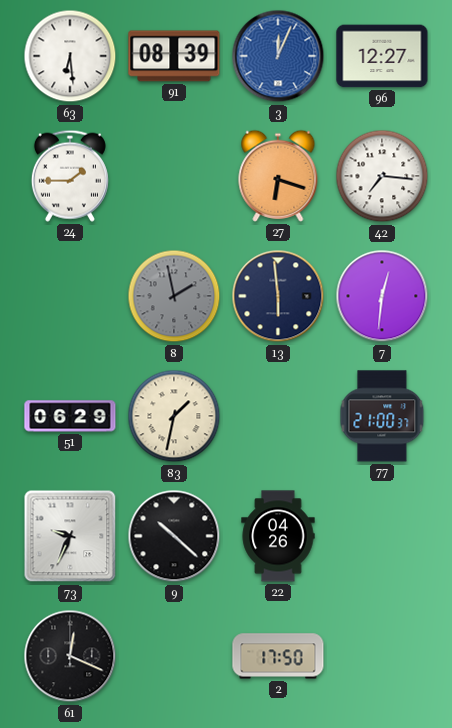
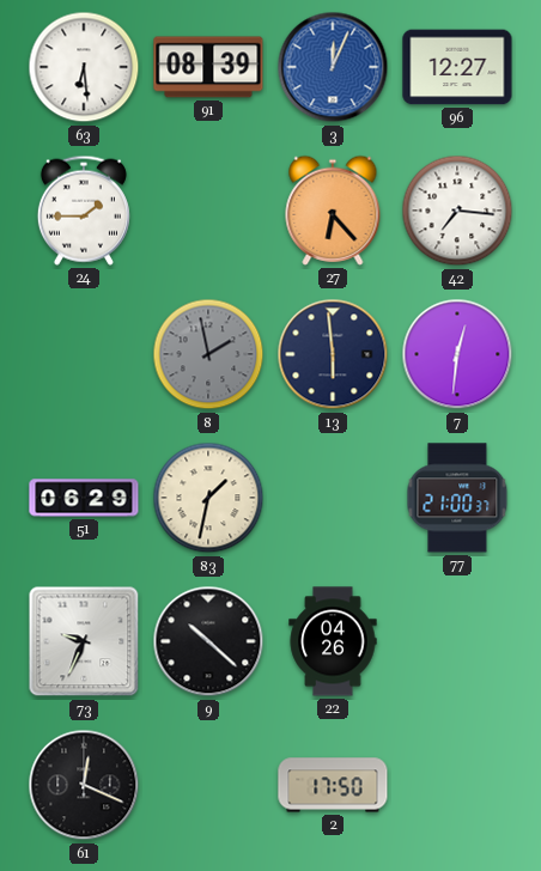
27: 6:18 -> 6:23 (333, 211)
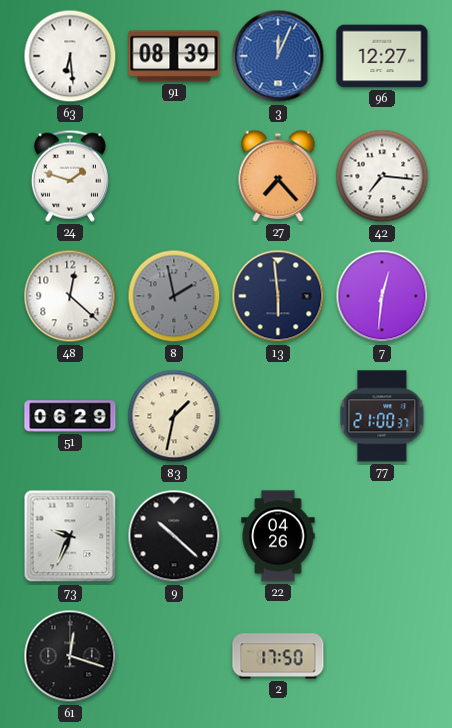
24: 1:45 -> 1:48 (70, 176)
27: 6:23 -> 7:23 (278, 176)
48: none -> 12:22 (70, 296)
61: 12:19 -> 12:18 (70, 656)
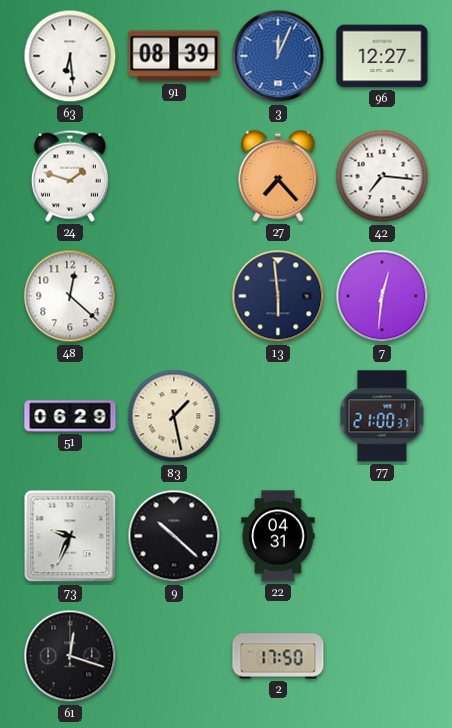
8: 1:58 -> none (174, 296)
83: 1:32 -> 1:28 (174, 416)
22: 04:26 -> 04:31 (278, 536)
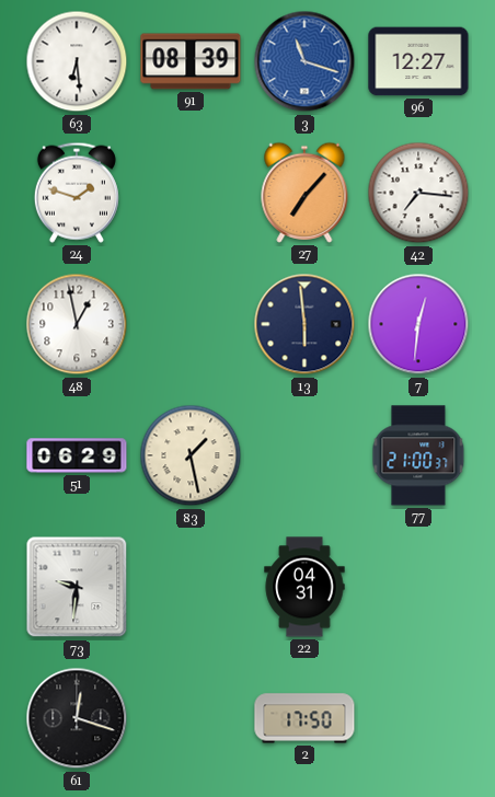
3: 12:04 -> 11:18 (304, 61)
27: 7:23 -> 7:07 (304, 193)
48: 12:22 -> 12:58 (77, 324)
73: 9:34 -> 9:31 (77, 587)
9: 10:22 -> none (174, 536)
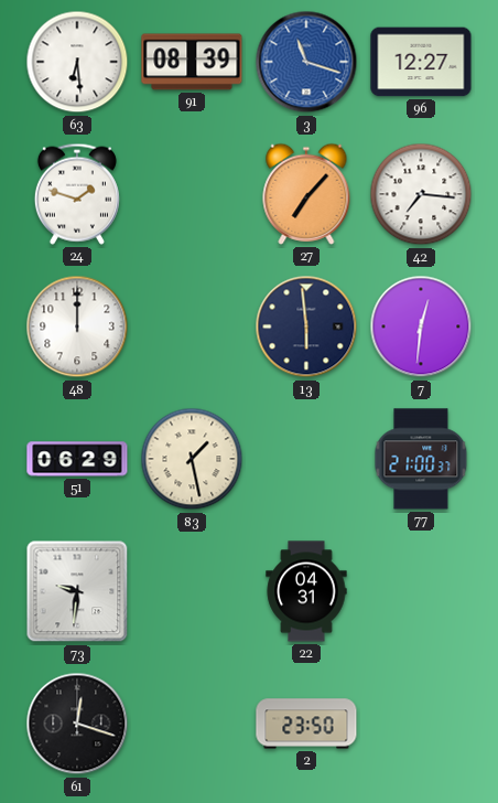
48: 12:58 -> 12:00 (77, 326)
2: 17:50 -> 23:50 (306, 724)
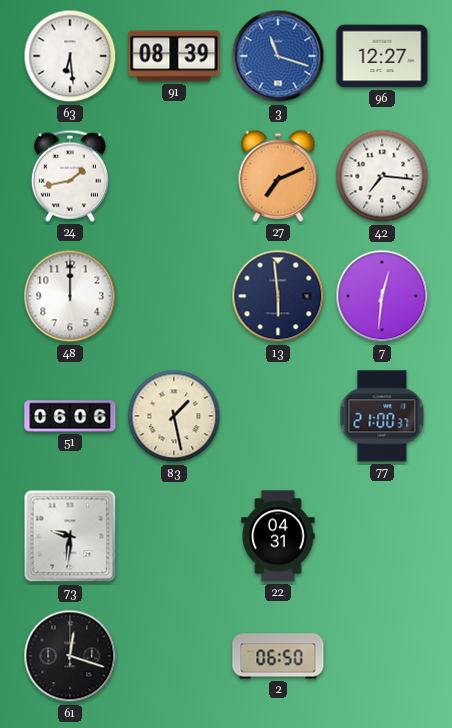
24: 1:48 -> 1:43 (70, 176)
27: 7:07 -> 7:11 (278, 176)
51: 06:29 -> 06:06 (70, 416)
2: 23:50 -> 06:50 (278, 656)
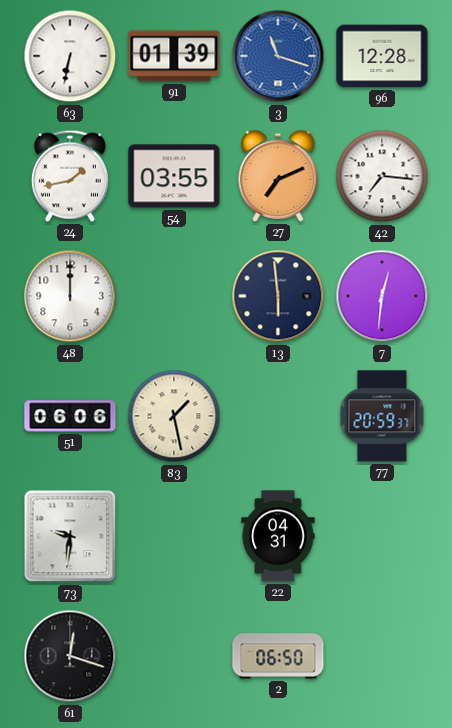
63: 6:29 -> 6:32 (70, 56)
91: 08:39 -> 01:39 (174, 56)
96: 12:27 -> 12:28 (382, 56)
54: none -> 03:55 (174, 176)
77: 21:00 -> 20:59 (382, 416)
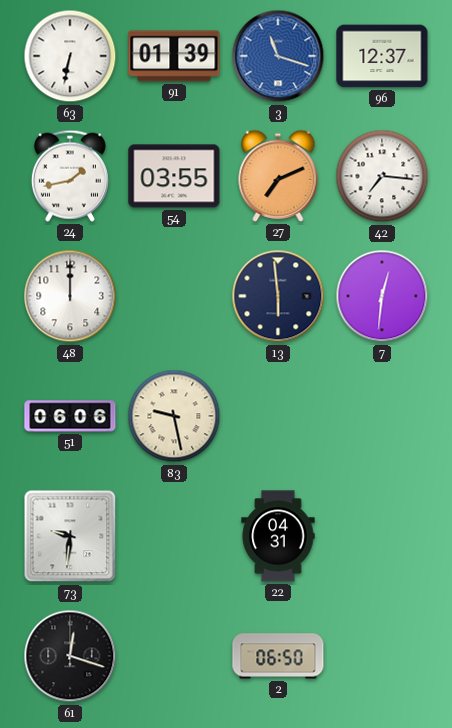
96: 12:28 -> 12:37 (382, 56)
83: 1:28 -> 9:28 (174, 416)
77: 20:59 -> none (382, 416)
